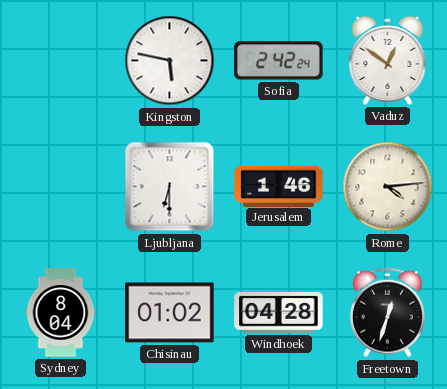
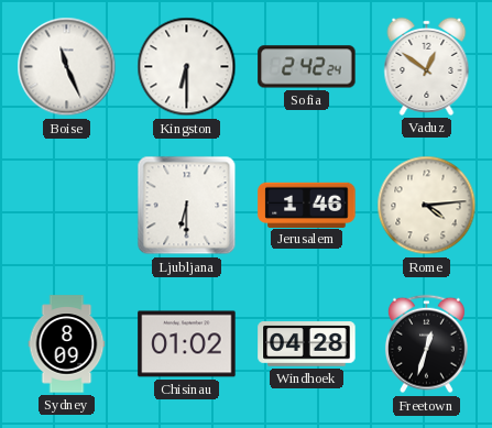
Boise: none -> 11:26 (67, 67)
Kingston: 5:47 -> 6:30 (187, 67)
Sydney: 8:04 -> 8:09 (67, 344)
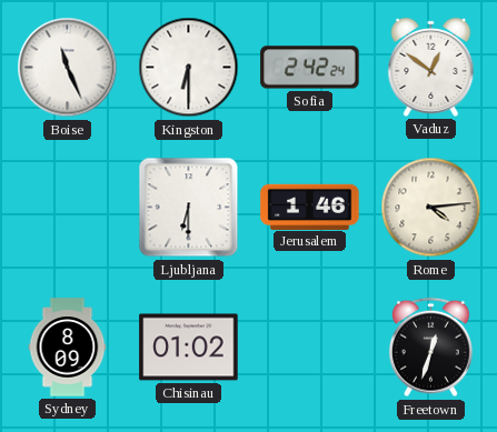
Windhoek: 04:28 -> none (307, 344)
